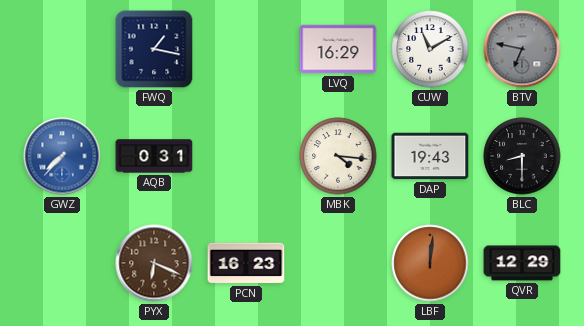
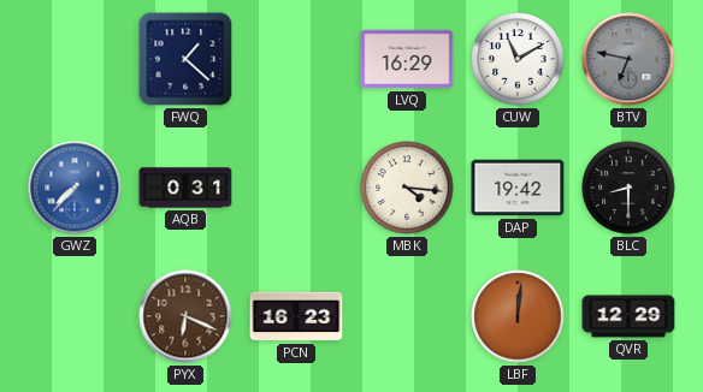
FWQ: 1:17 -> 1:22 (185, 59)
DAP: 19:43 -> 19:42 (518, 188)
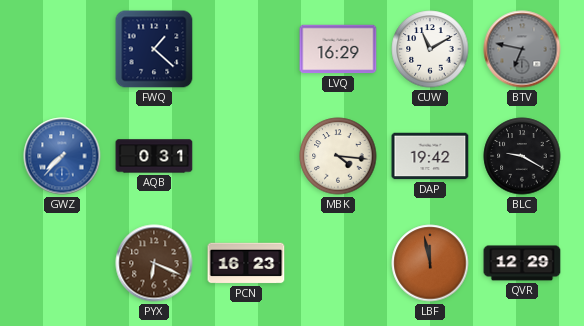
BLC: 8:30 -> 9:20 (522, 156)
LBF: 12:01 -> 11:58 (430, 263)
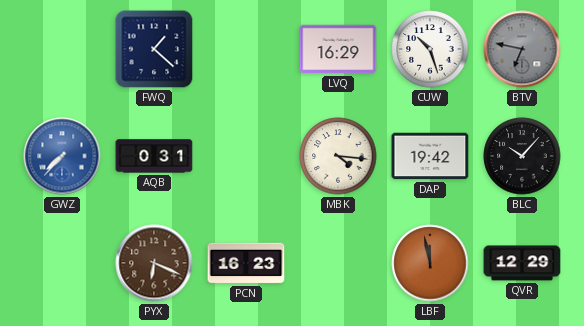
CUW: 11:10 -> 10:27 (430, 49)
BLC: 9:20 -> 10:07 (522, 156)
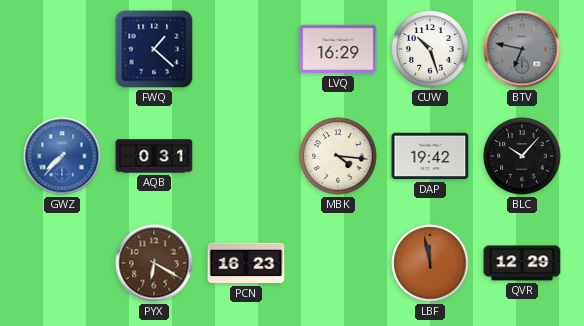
PYX: 6:19 -> 6:20 (154, 263)
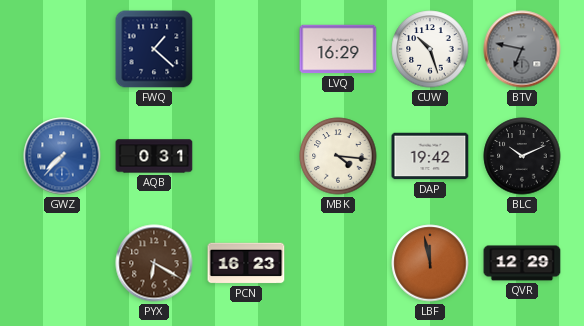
BLC: 10:07 -> 10:11 (522, 156)
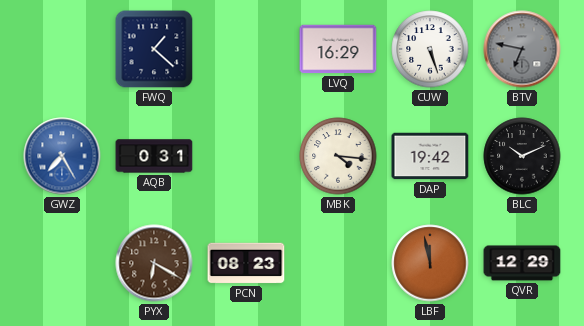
CUW: 10:27 -> 5:27 (430, 49)
GWZ: 7:37 -> 7:25 (62, 156)
PCN: 16:23 -> 08:23 (246, 263)
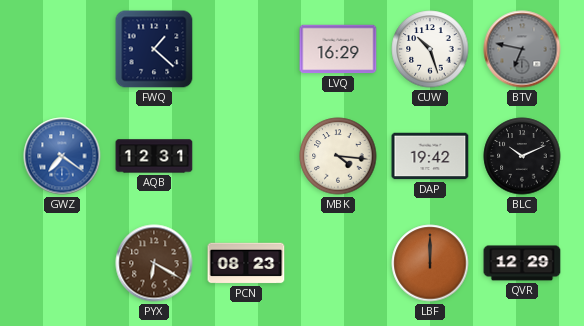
CUW: 5:27 -> 10:27 (430, 49)
GWZ: 7:25 -> 7:21 (62, 156)
AQB: 0:31 -> 12:31 (154, 156)
LBF: 11:58 -> 12:00 (430, 263)
